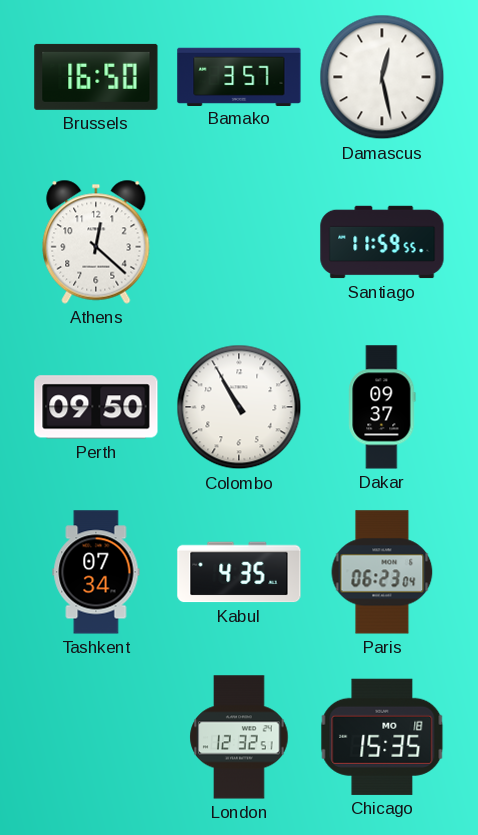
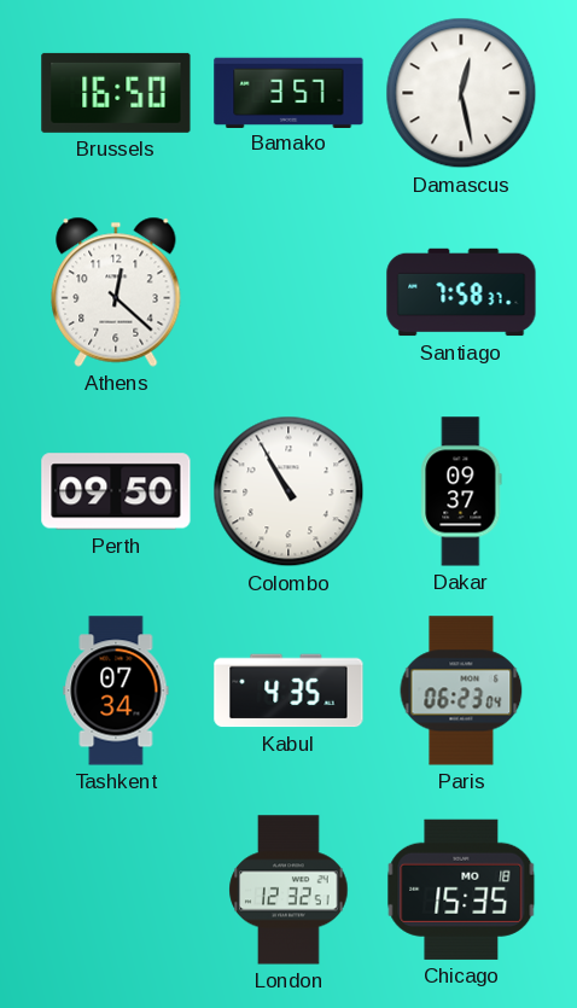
Santiago: 11:59 -> 7:58 (461, 292)
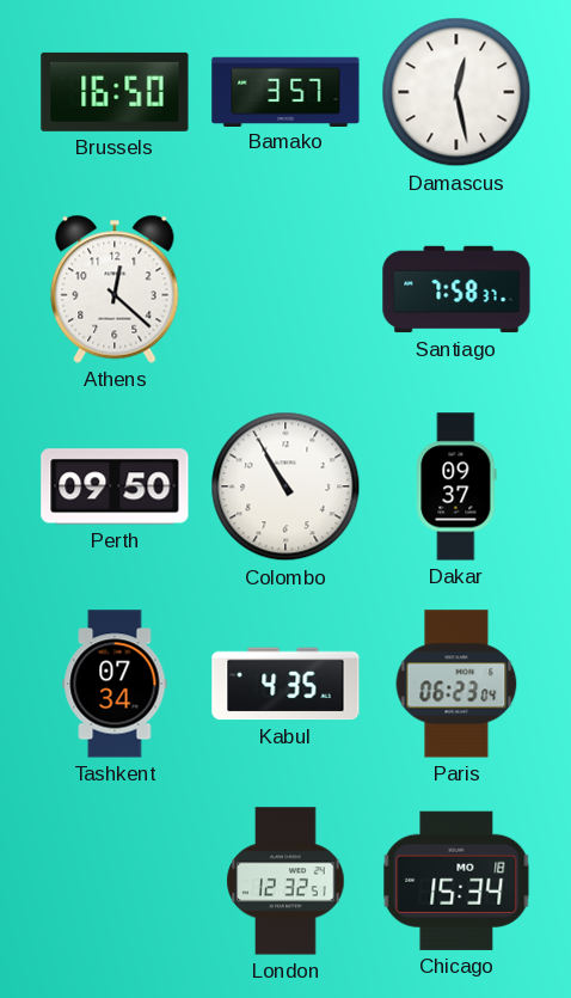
Chicago: 15:35 -> 15:34 (456, 881)
